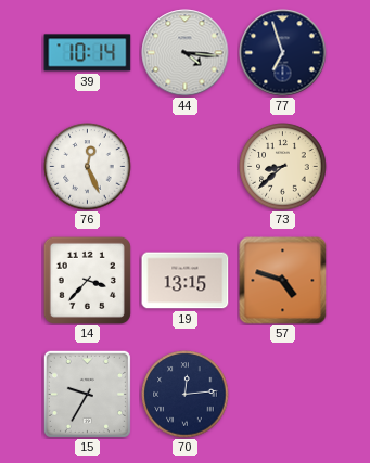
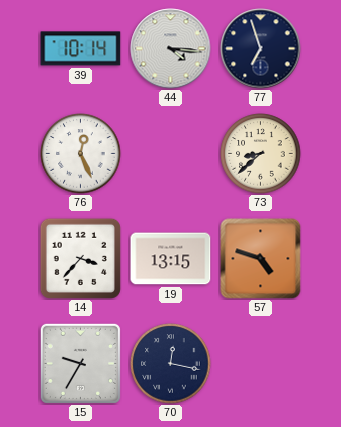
70: 12:14 -> 12:17 (171, 364)
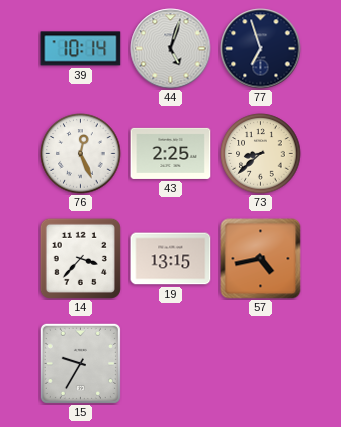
44: 4:16 -> 5:03 (171, 49)
43: none -> 2:25 (171, 153)
57: 4:48 -> 4:43 (261, 259)
70: 12:17 -> none (171, 364)
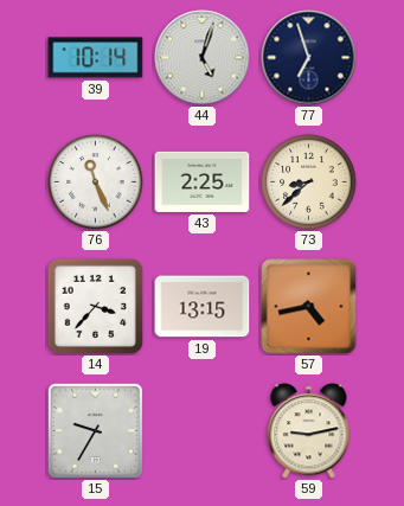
76: 12:26 -> 11:26 (96, 182)
59: none -> 9:13 (309, 431)
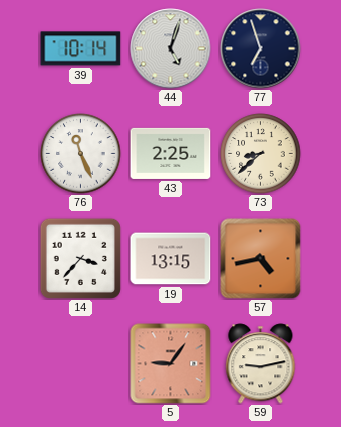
15: 9:35 -> none (95, 430)
5: none -> 9:06 (171, 364)
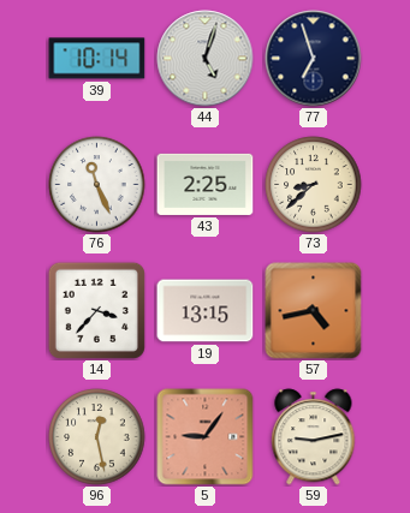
96: none -> 12:28 (97, 437)
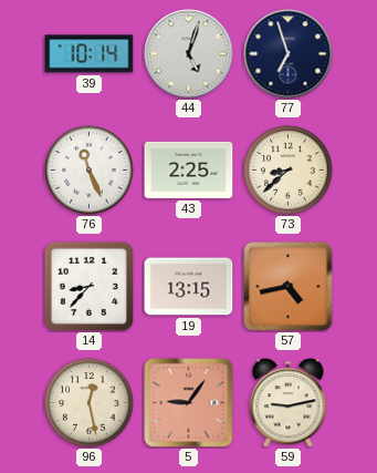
14: 3:37 -> 8:37 (88, 286)
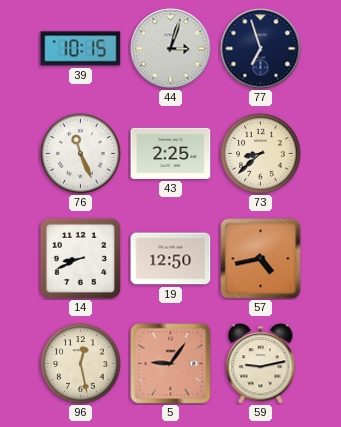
39: 10:14 -> 10:15 (81, 49)
44: 5:03 -> 3:03 (171, 49)
14: 8:37 -> 8:41 (80, 258)
19: 13:15 -> 12:50 (171, 259)
